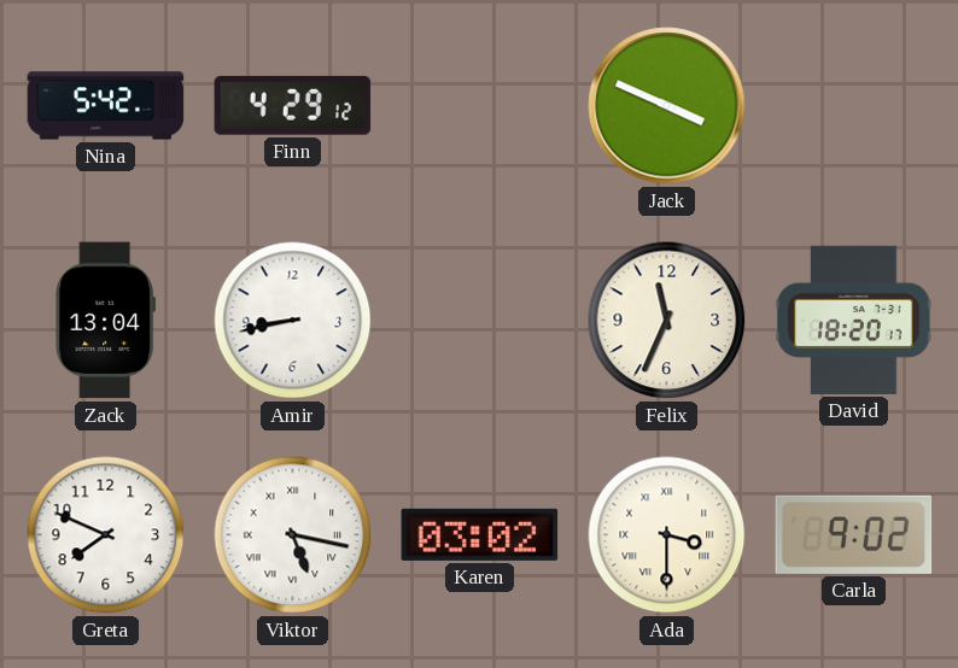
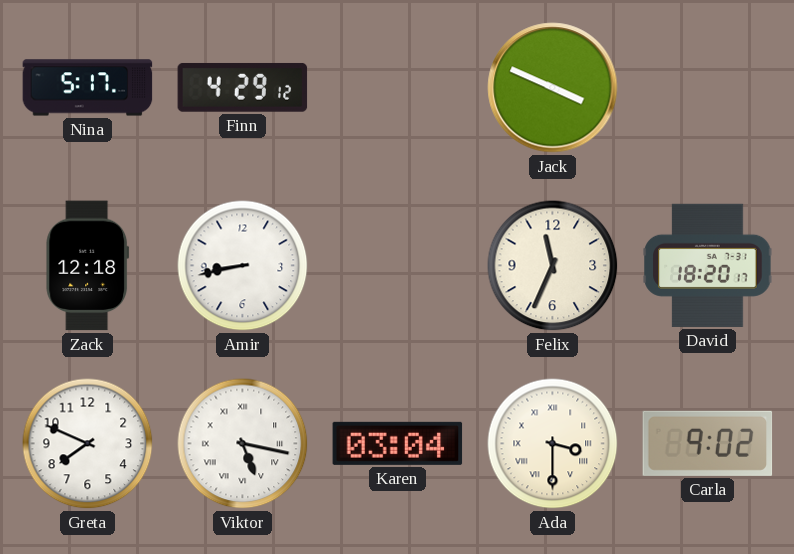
Nina: 5:42 -> 5:17 (88, 88)
Zack: 13:04 -> 12:18 (88, 266)
Karen: 03:02 -> 03:04 (398, 443)
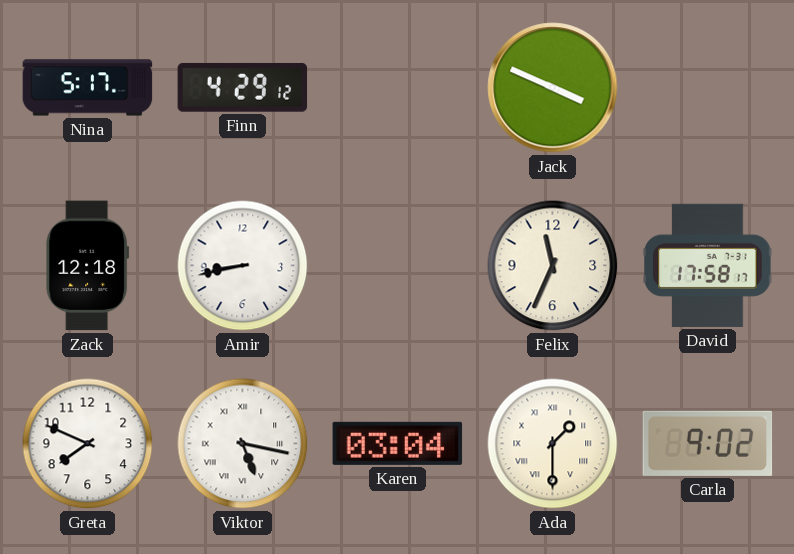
David: 18:20 -> 17:58 (708, 265)
Ada: 3:30 -> 1:30 (553, 444)
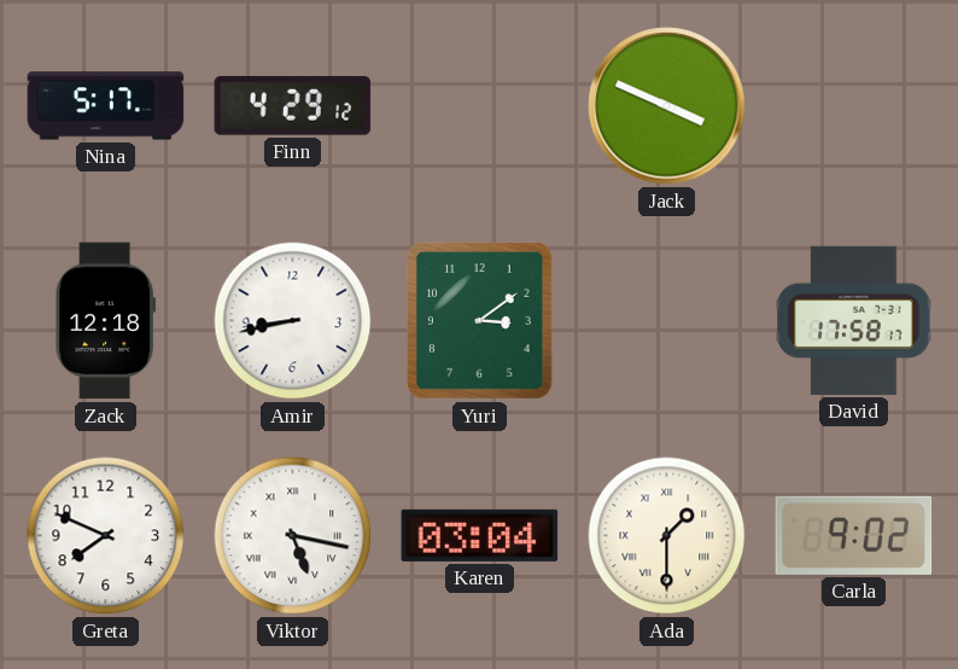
Yuri: none -> 3:09 (480, 321)
Felix: 11:34 -> none (553, 266)
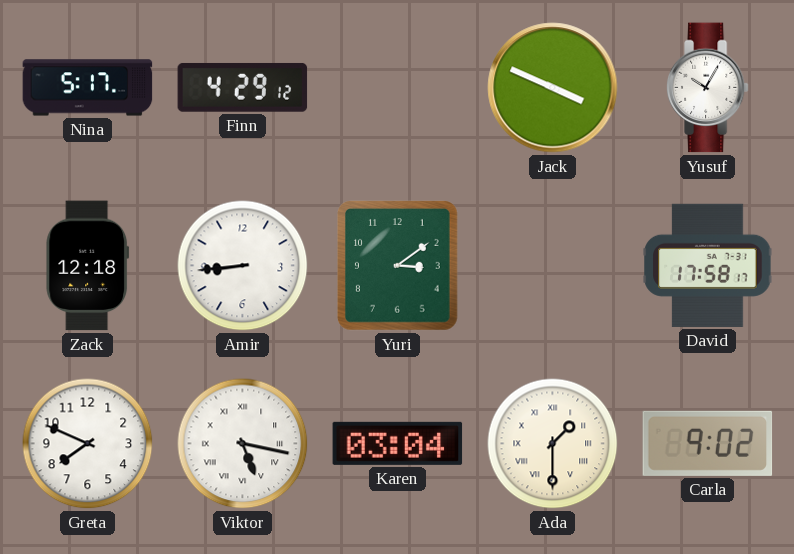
Yusuf: none -> 10:05 (707, 88)
Amir: 8:43 -> 8:44 (243, 266)
